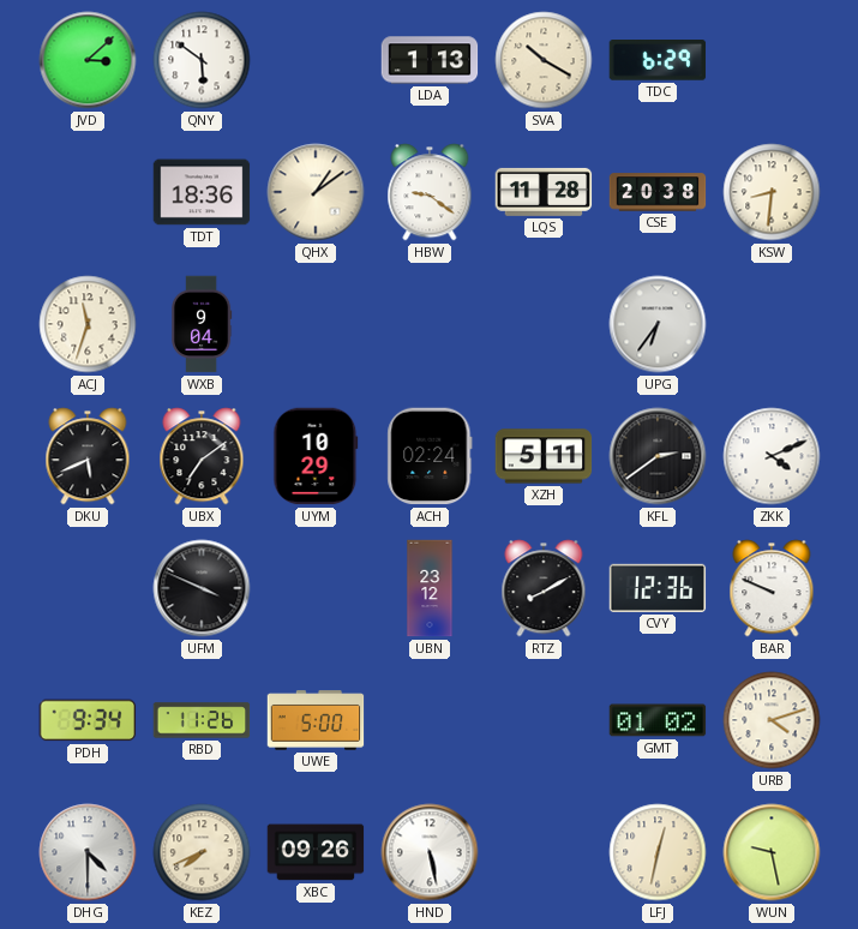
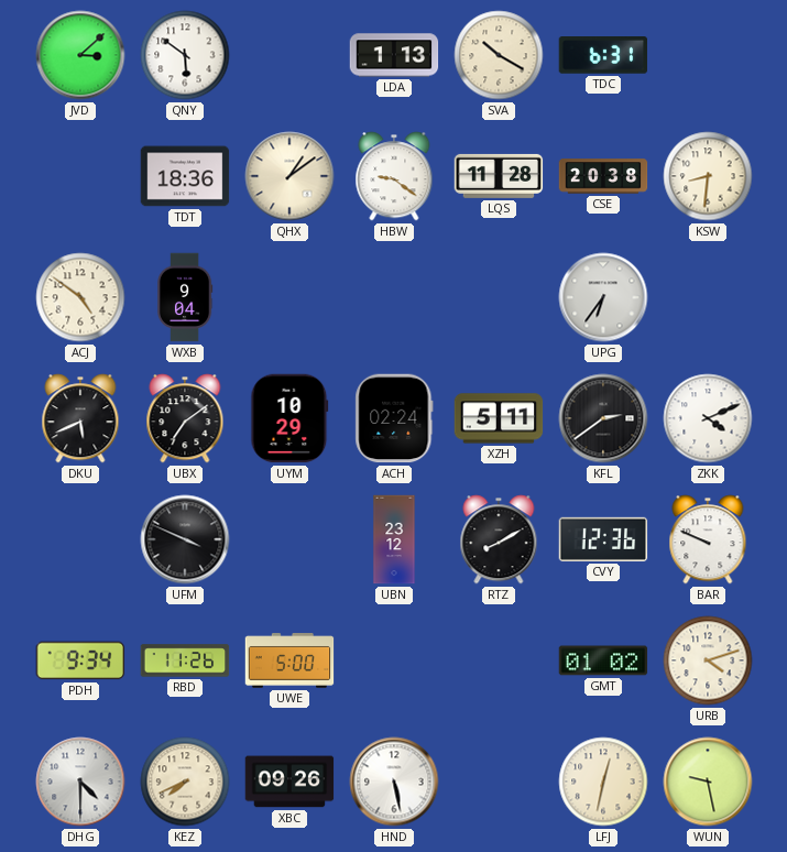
TDC: 6:29 -> 6:31 (603, 56)
ACJ: 11:33 -> 4:51 (80, 297)
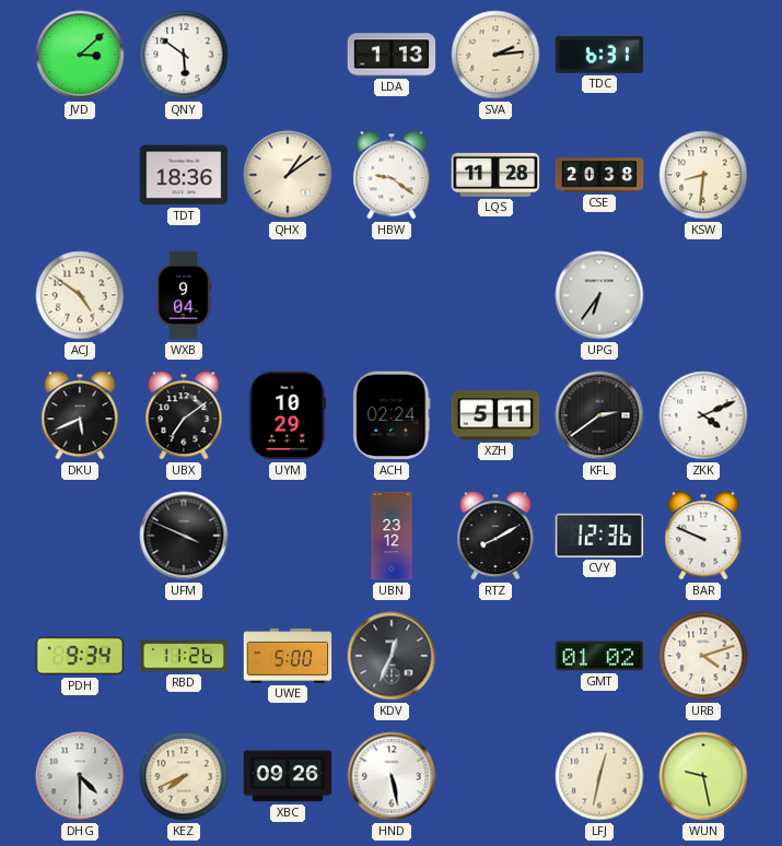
SVA: 10:20 -> 2:14 (495, 55)
KDV: none -> 12:34 (392, 656)
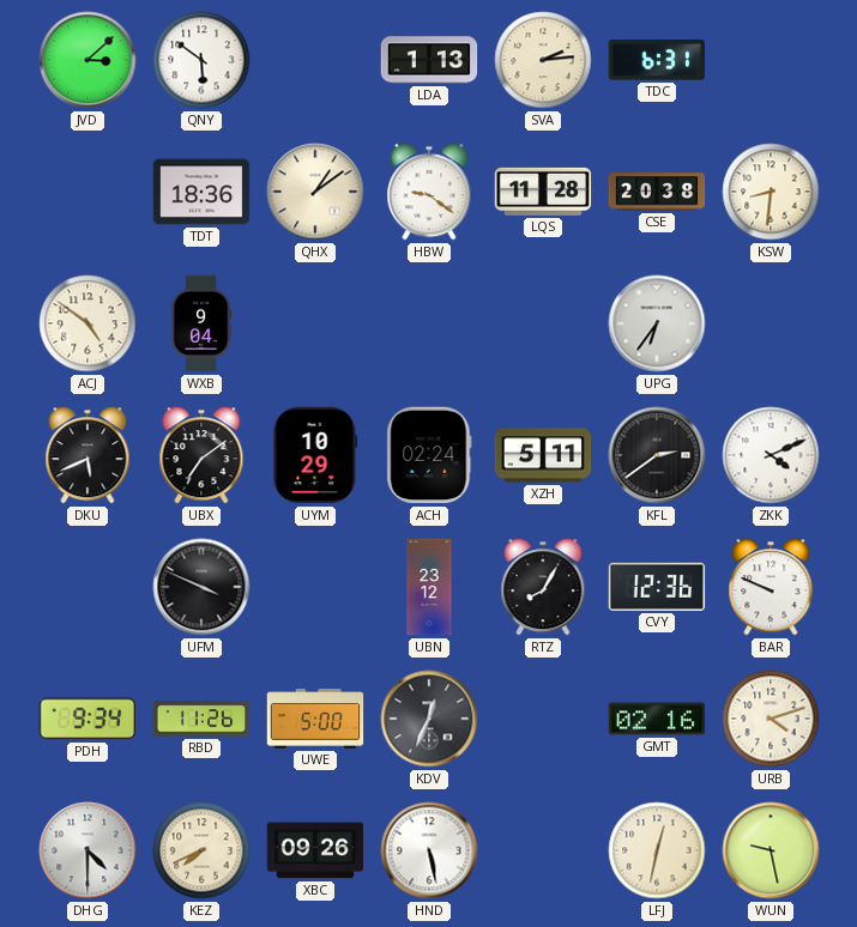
RTZ: 8:10 -> 8:05 (543, 587)
GMT: 01:02 -> 02:16 (657, 719)
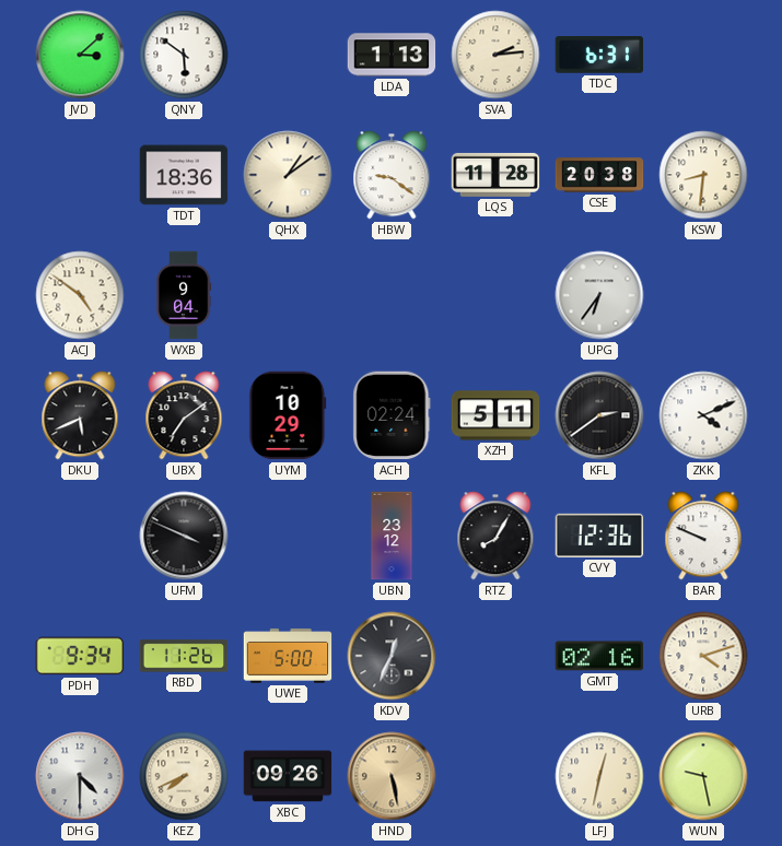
HND dial: white -> champagne (392, 776)
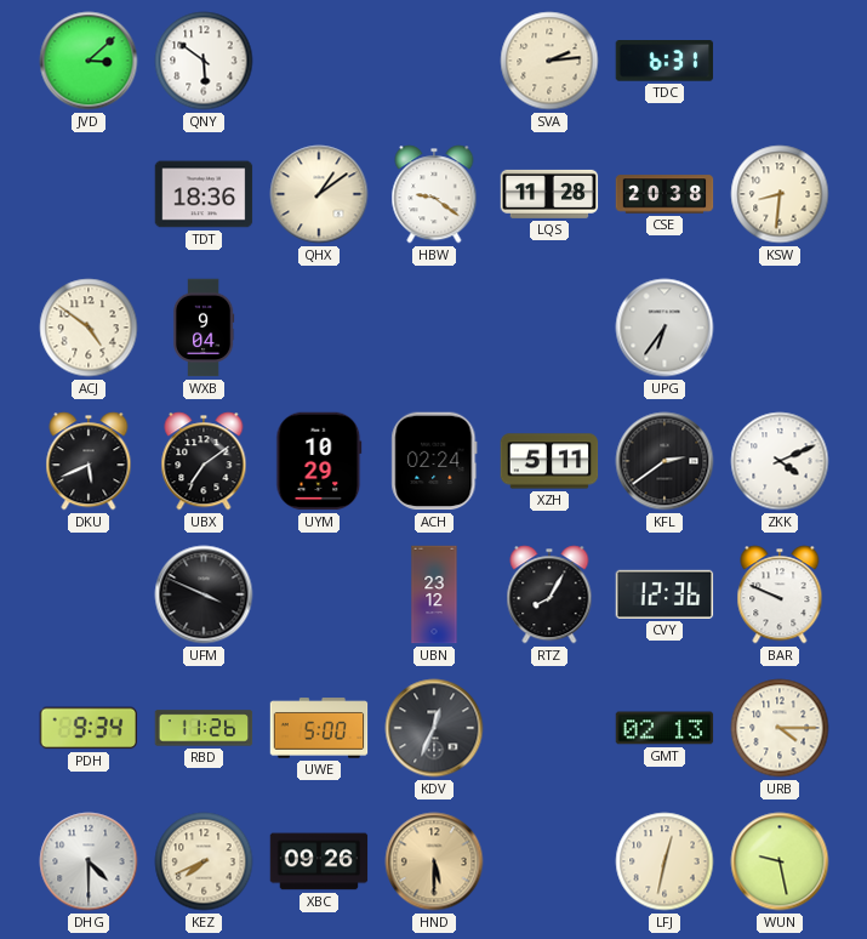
LDA: 1:13 -> none (392, 55)
GMT: 02:16 -> 02:13 (664, 728)
URB: 4:12 -> 4:15 (780, 728)
HND: 5:28 -> 5:30 (434, 861)
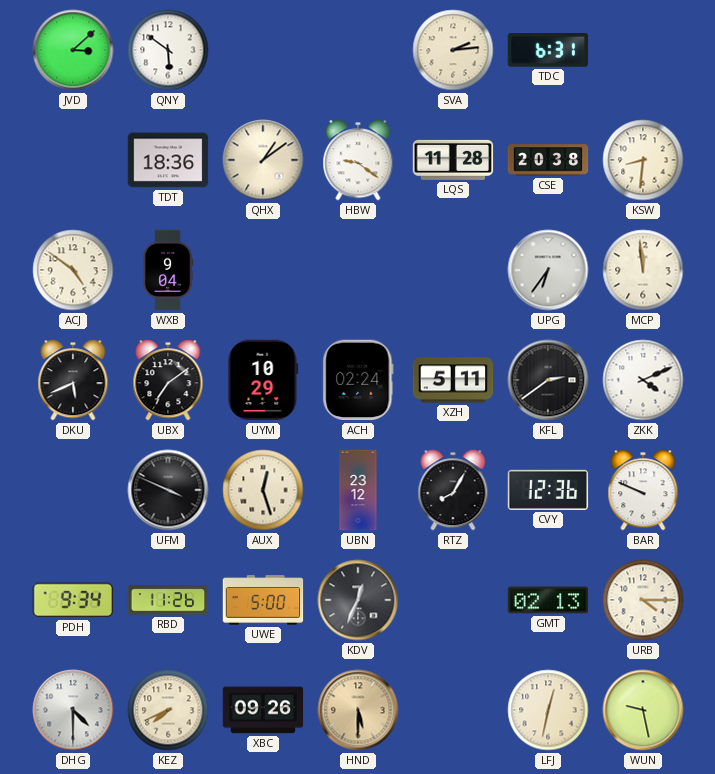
MCP: none -> 11:59 (643, 270)
AUX: none -> 12:27 (263, 490)
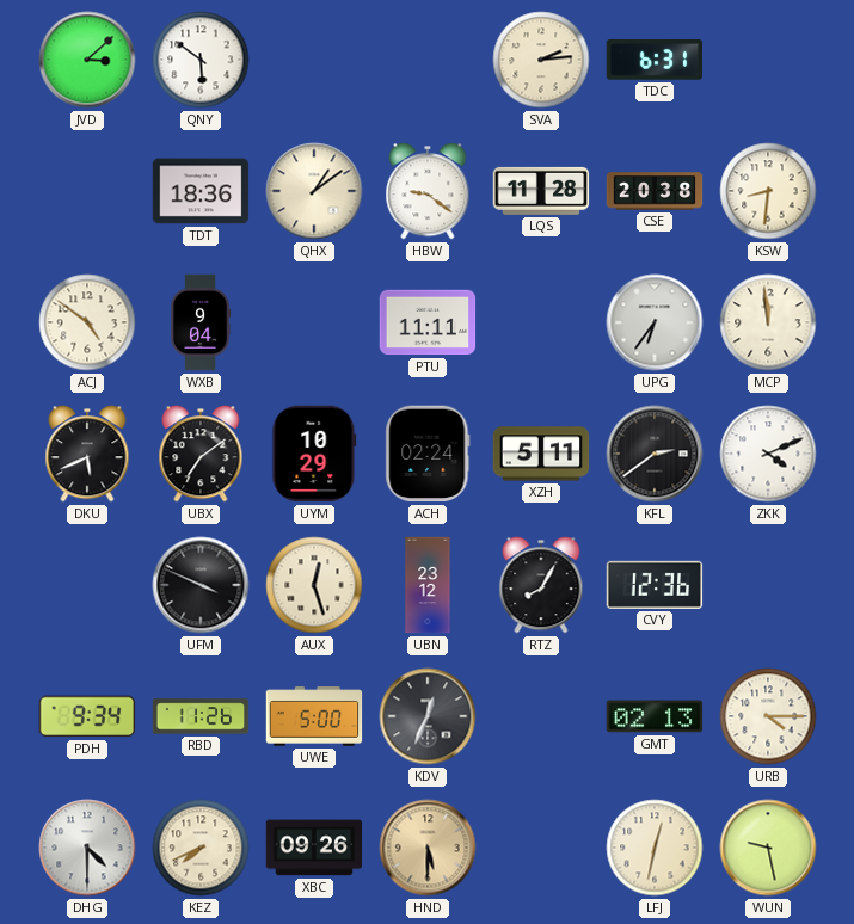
PTU: none -> 11:11 (428, 322)
BAR: 9:49 -> none (643, 490)
